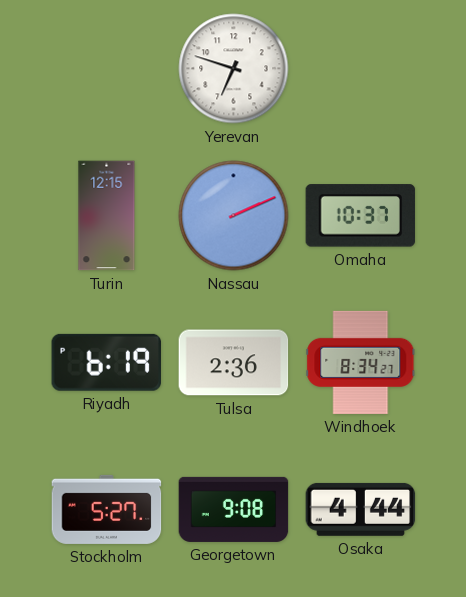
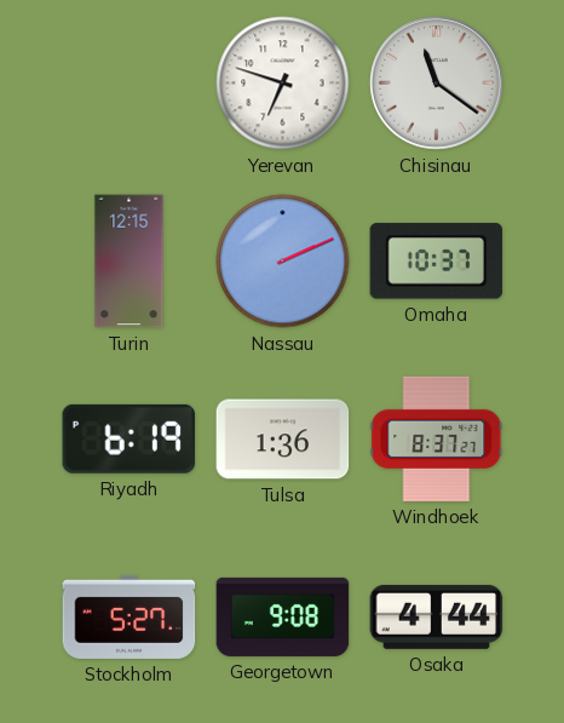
Chisinau: none -> 11:21 (437, 84)
Tulsa: 2:36 -> 1:36 (283, 440)
Windhoek: 8:34 -> 8:37 (437, 438)
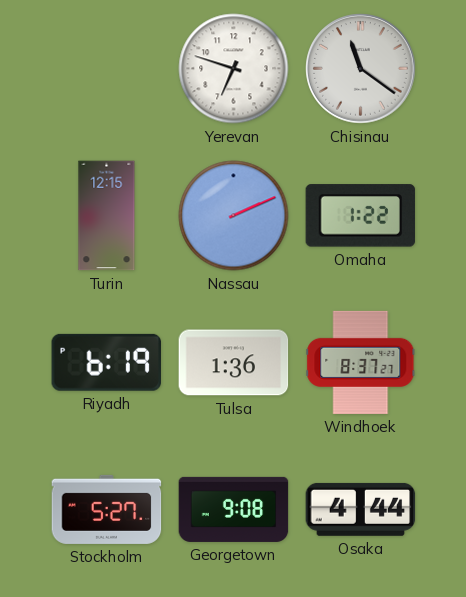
Omaha: 10:37 -> 1:22 (361, 216)
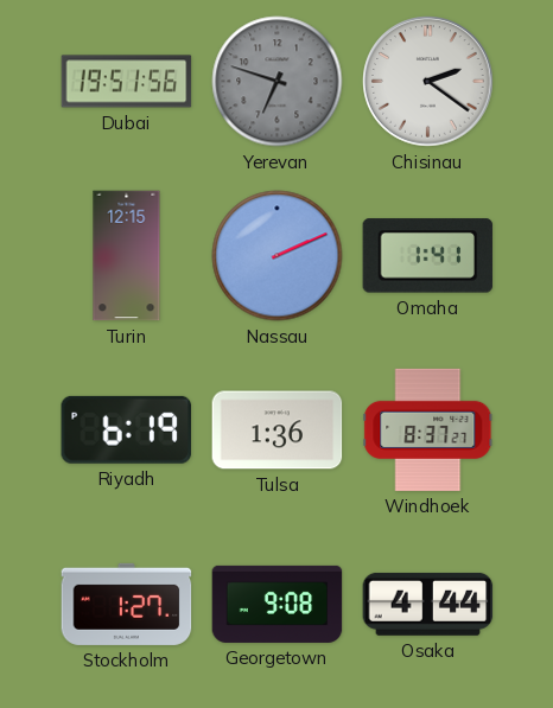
Dubai: none -> 19:51 (127, 82)
Yerevan dial: white -> grey (278, 82)
Chisinau: 11:21 -> 2:21 (428, 82)
Omaha: 1:22 -> 1:41 (428, 256)
Stockholm: 5:27 -> 1:27 (127, 604)
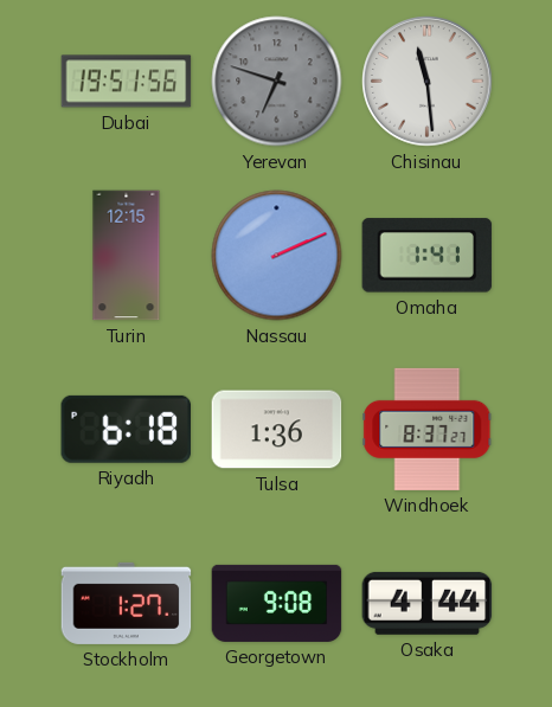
Chisinau: 2:21 -> 11:29 (428, 82)
Riyadh: 6:19 -> 6:18 (126, 429)
